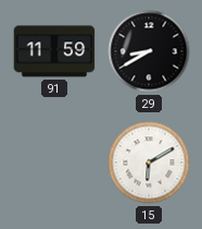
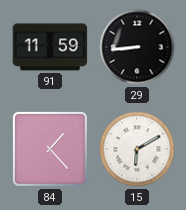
29: 8:40 -> 8:44 (137, 47)
84: none -> 1:23 (50, 149)
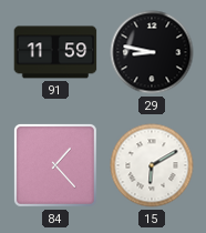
29: 8:44 -> 8:47 (152, 52)
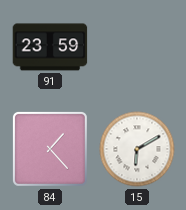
91: 11:59 -> 23:59 (50, 47)
29: 8:47 -> none (152, 52)
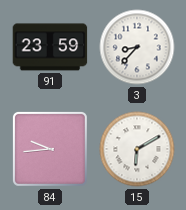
3: none -> 8:37 (137, 47)
84: 1:23 -> 9:44 (50, 149)
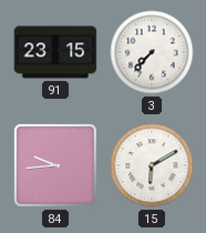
91: 23:59 -> 23:15 (55, 52)
3: 8:37 -> 7:37 (152, 52)
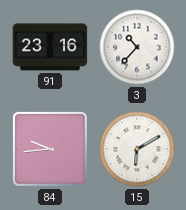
91: 23:15 -> 23:16 (50, 47)
3: 7:37 -> 10:37 (137, 47)
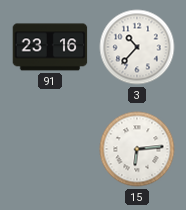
84: 9:44 -> none (50, 149)
15: 6:10 -> 6:14 (137, 149)
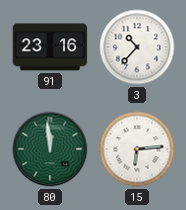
80: none -> 11:59 (50, 149)
